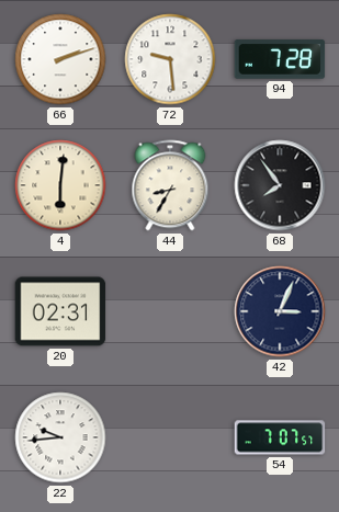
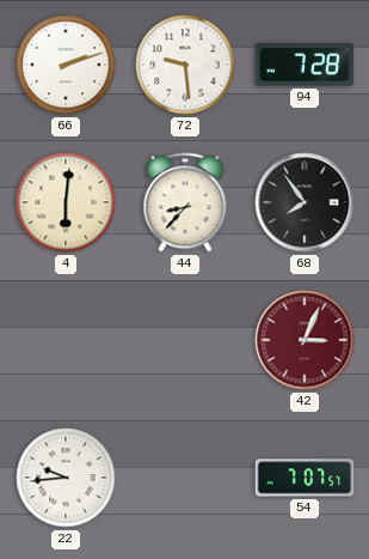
44: 8:35 -> 8:37 (185, 202)
20: 02:31 -> none (60, 311)
42 dial: navy -> burgundy (305, 340)
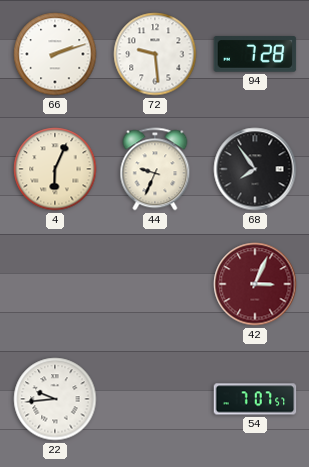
4: 6:01 -> 6:04 (55, 169)
44: 8:37 -> 9:34 (155, 169)
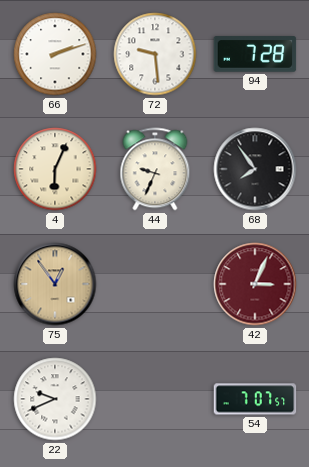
75: none -> 12:54 (55, 284)
22: 9:44 -> 9:41 (55, 399)
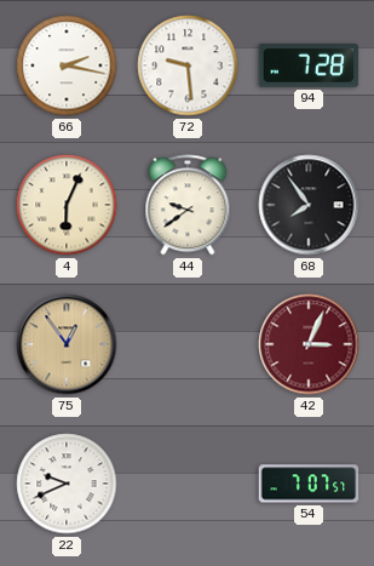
66: 2:12 -> 2:17 (67, 65)
44: 9:34 -> 9:39 (188, 205)
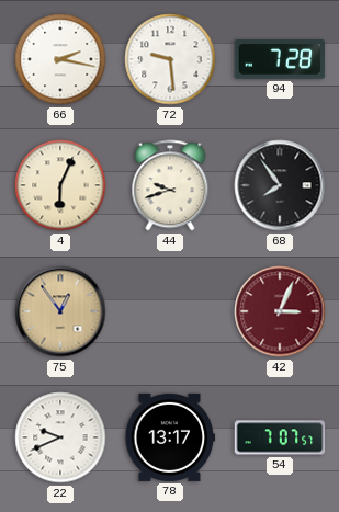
44: 9:39 -> 9:42 (170, 185)
78: none -> 13:17 (170, 437)
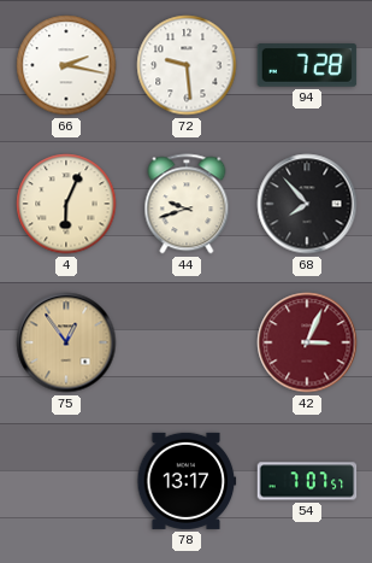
68: 7:54 -> 7:53 (307, 204)
22: 9:41 -> none (60, 437)
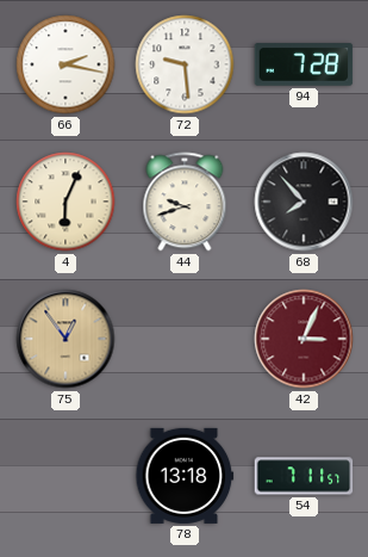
78: 13:17 -> 13:18 (185, 476)
54: 7:07 -> 7:11 (304, 476)
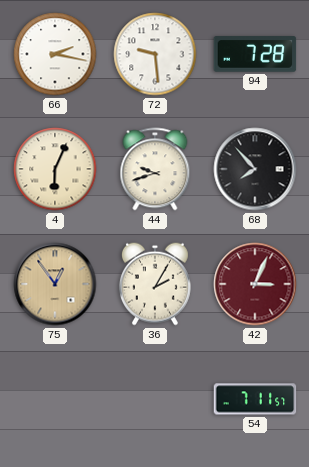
36: none -> 2:05 (155, 284)
78: 13:18 -> none (185, 476)
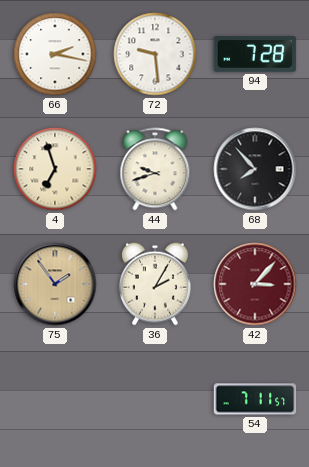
4: 6:04 -> 6:57 (55, 169)
75: 12:54 -> 1:54 (55, 284)
42: 3:04 -> 3:07 (255, 284)
